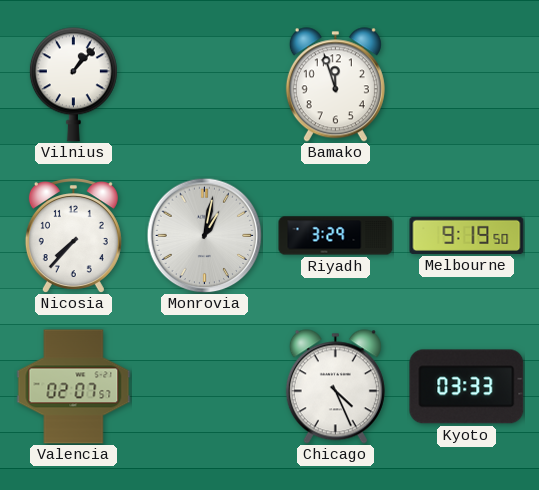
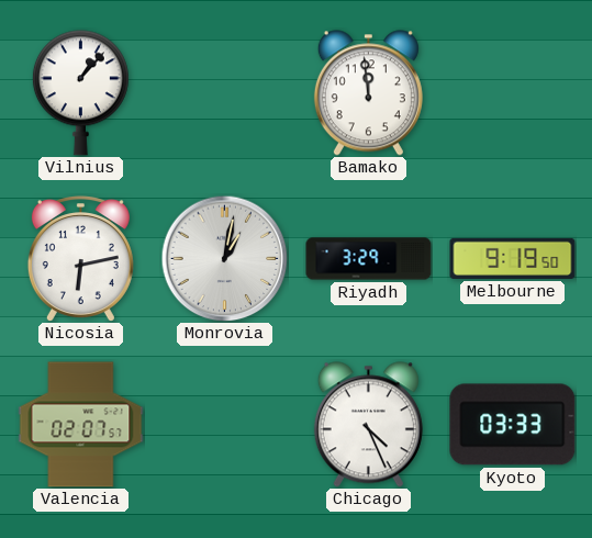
Bamako: 11:57 -> 11:59 (368, 93)
Nicosia: 7:37 -> 6:13 (80, 258)
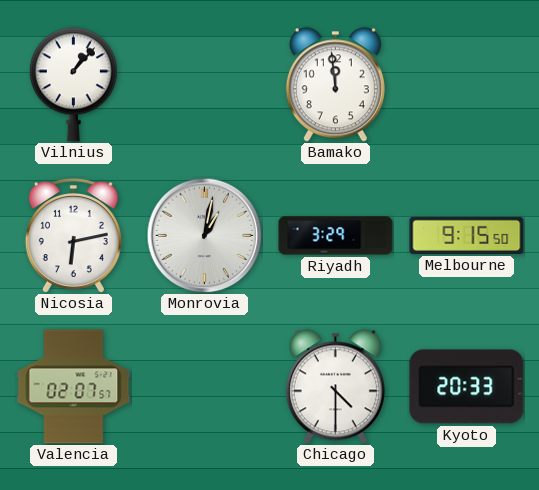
Melbourne: 9:19 -> 9:15 (467, 235)
Chicago: 4:26 -> 4:30 (335, 387)
Kyoto: 03:33 -> 20:33 (467, 387)
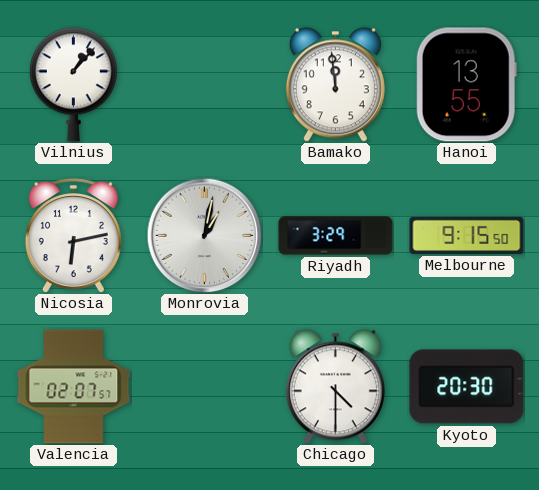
Hanoi: none -> 13:55 (466, 85)
Kyoto: 20:33 -> 20:30 (467, 387)
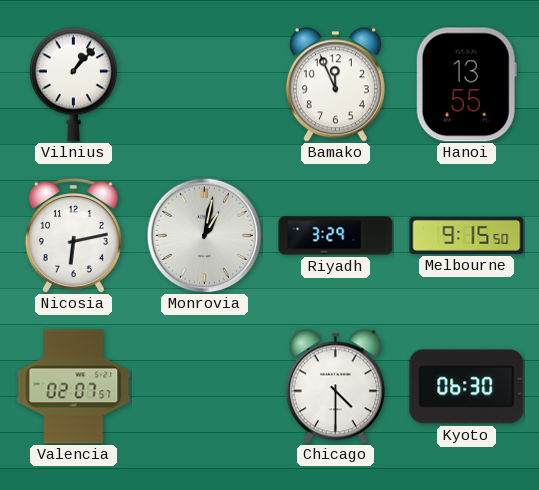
Bamako: 11:59 -> 11:56 (335, 85)
Kyoto: 20:30 -> 06:30 (467, 387)
